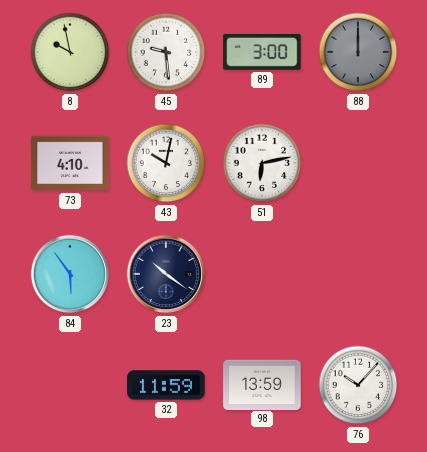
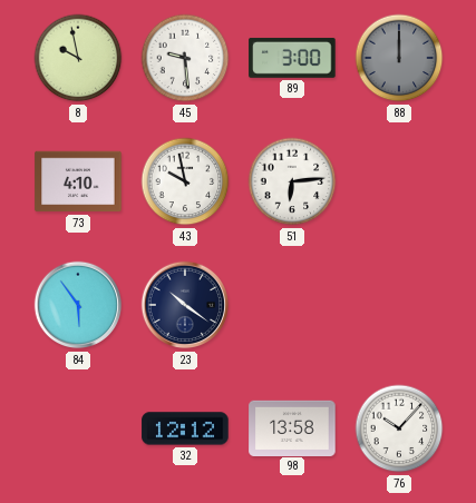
43: 10:02 -> 9:58 (185, 181)
51: 6:13 -> 6:14 (292, 181)
32: 11:59 -> 12:12 (185, 428)
98: 13:59 -> 13:58 (292, 427)
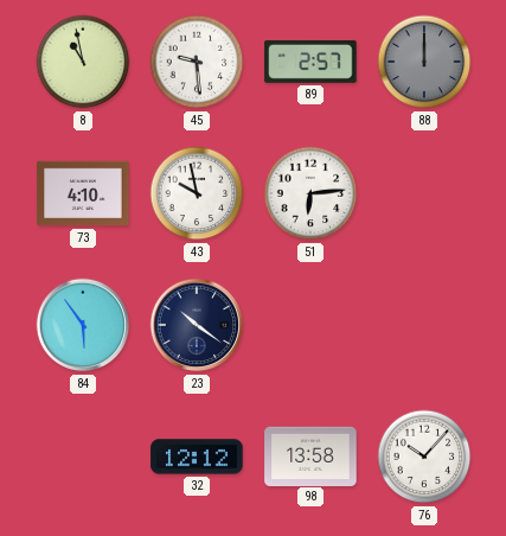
8: 9:58 -> 10:58 (83, 62)
89: 3:00 -> 2:57 (310, 62)
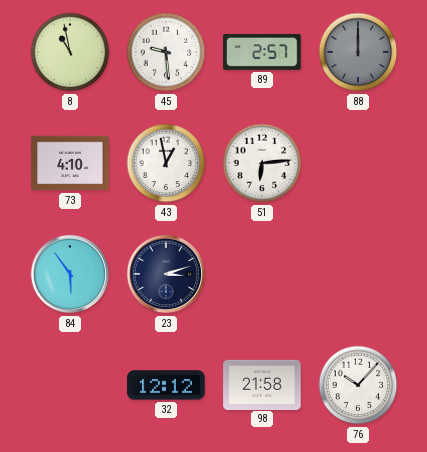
43: 9:58 -> 12:58 (166, 163)
23: 10:21 -> 3:12 (166, 274)
98: 13:58 -> 21:58 (262, 384)
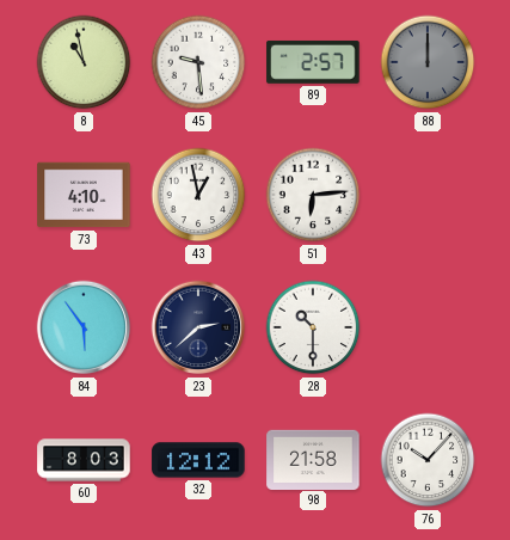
23: 3:12 -> 2:38 (198, 327)
28: none -> 10:30 (313, 327)
60: none -> 8:03 (84, 460)
